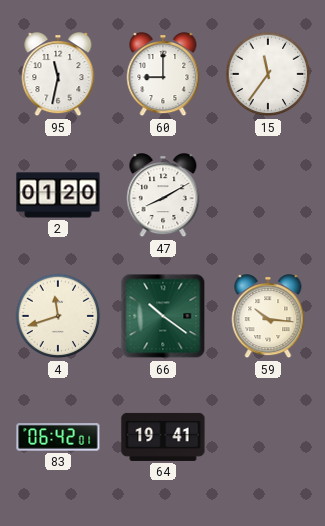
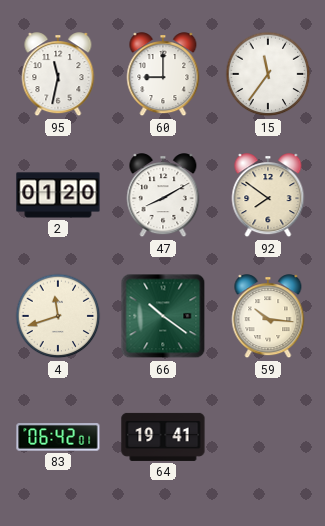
92: none -> 7:51 (268, 196)
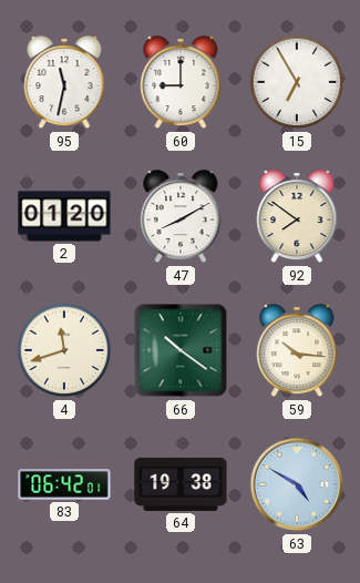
15: 11:36 -> 6:55 (297, 82)
64: 19:41 -> 19:38 (181, 484)
63: none -> 4:50 (297, 484)
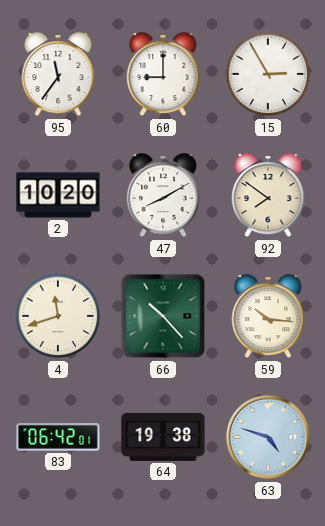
95: 11:32 -> 11:36 (58, 75)
15: 6:55 -> 2:55 (268, 74)
2: 01:20 -> 10:20 (58, 195)
66: 10:21 -> 10:23 (163, 316)
63: 4:50 -> 4:48 (268, 437)
